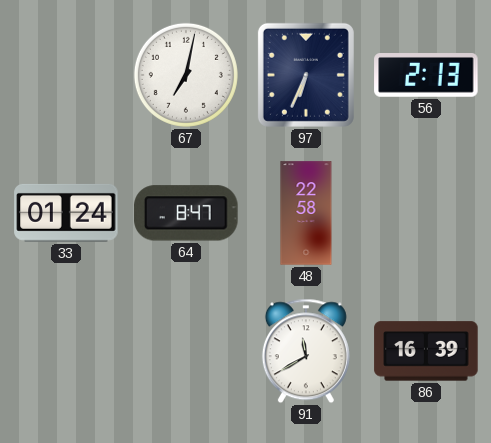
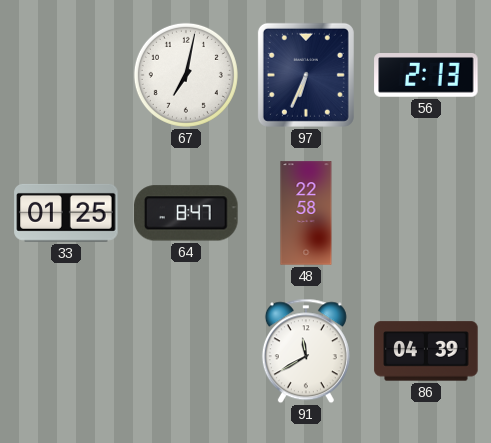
33: 01:24 -> 01:25 (66, 213)
86: 16:39 -> 04:39 (426, 351)
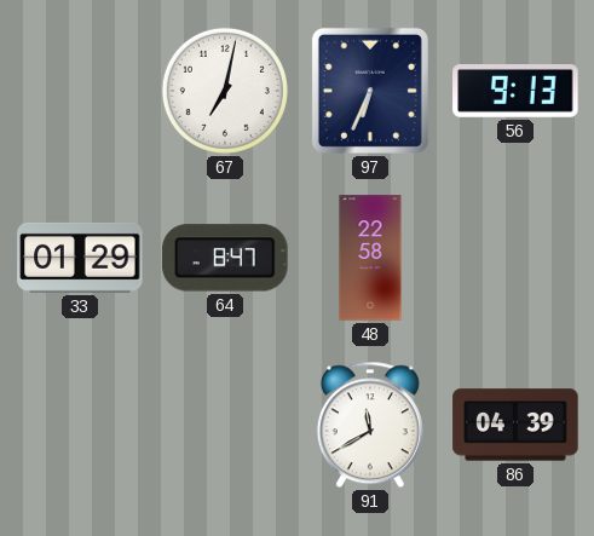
56: 2:13 -> 9:13 (515, 92)
33: 01:25 -> 01:29 (80, 258)
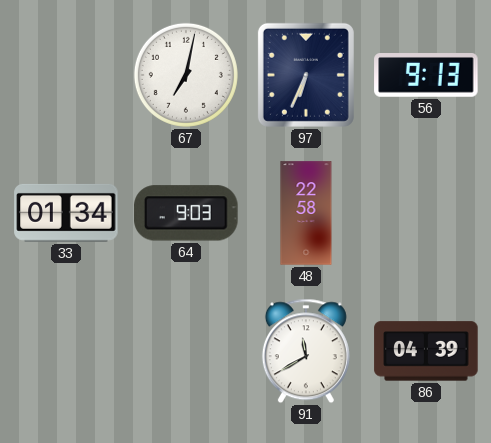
33: 01:29 -> 01:34 (66, 213)
64: 8:47 -> 9:03 (186, 213)
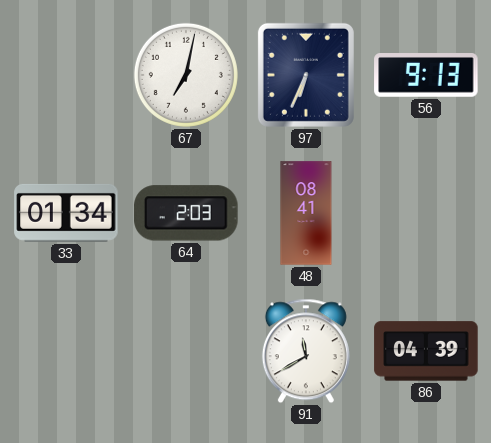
64: 9:03 -> 2:03 (186, 213)
48: 22:58 -> 08:41 (306, 213)
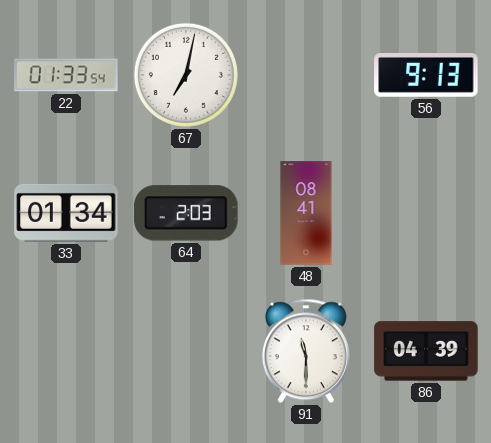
22: none -> 01:33 (66, 75)
97: 6:34 -> none (306, 75)
91: 11:40 -> 11:30 (306, 351)
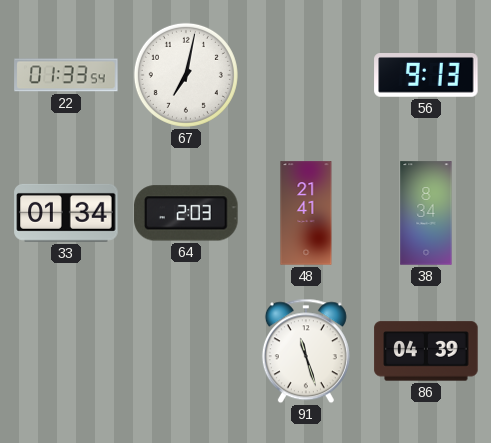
48: 08:41 -> 21:41 (306, 213)
38: none -> 8:34 (426, 213)
91: 11:30 -> 11:27 (306, 351)
